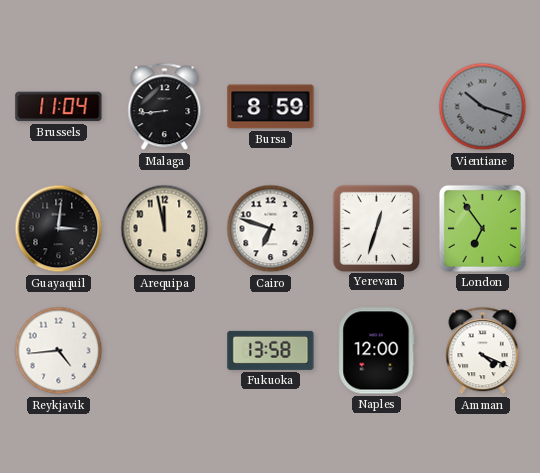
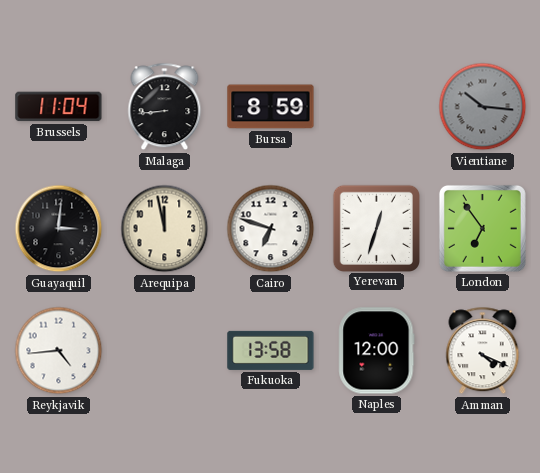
Vientiane: 10:18 -> 10:16 (483, 107)
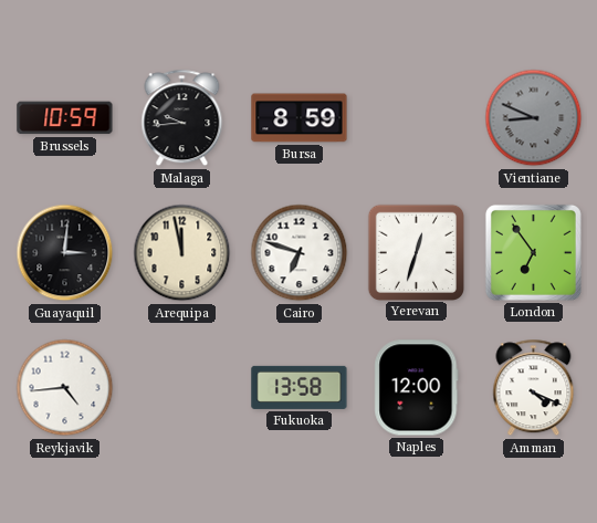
Brussels: 11:04 -> 10:59 (65, 118)
Malaga: 8:44 -> 9:44 (182, 118)
Vientiane: 10:16 -> 8:49 (534, 118)
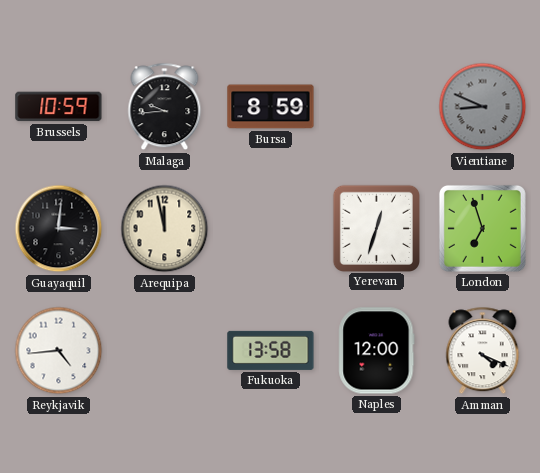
Cairo: 6:48 -> none (300, 253)
London: 6:54 -> 6:57 (482, 228)
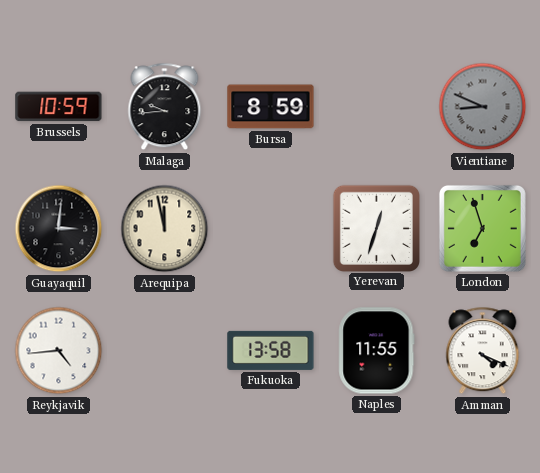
Naples: 12:00 -> 11:55 (377, 351)
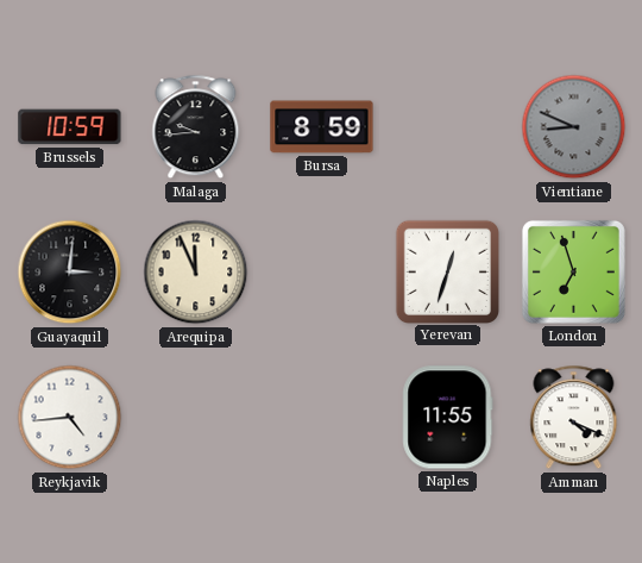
Arequipa: 11:58 -> 11:56 (196, 273)
Fukuoka: 13:58 -> none (271, 350)
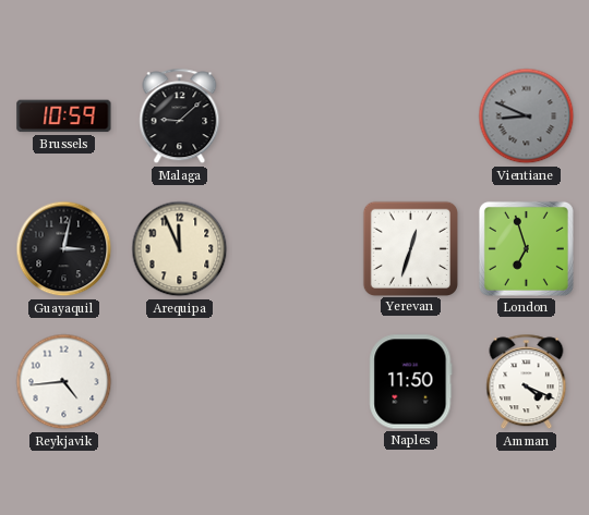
Malaga: 9:44 -> 9:08 (180, 117)
Bursa: 8:59 -> none (322, 127)
Guayaquil: 3:01 -> 3:02 (64, 249)
Naples: 11:55 -> 11:50 (411, 382)
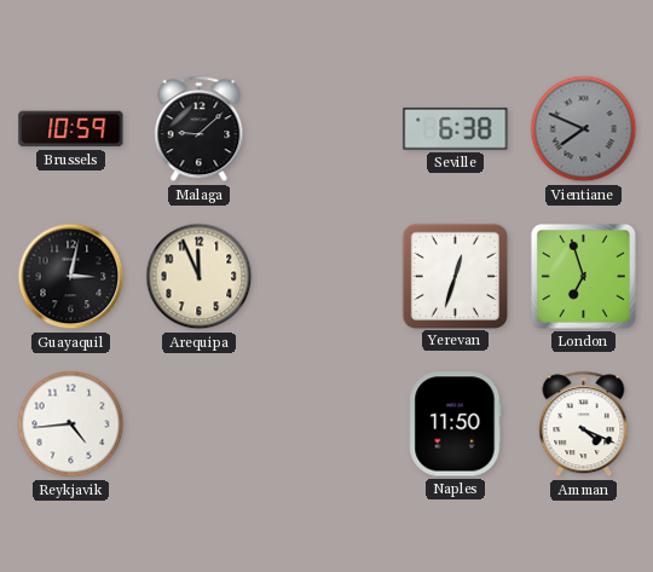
Seville: none -> 6:38 (456, 129)
Vientiane: 8:49 -> 7:49 (584, 129)
